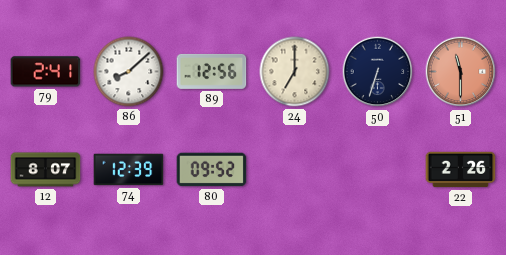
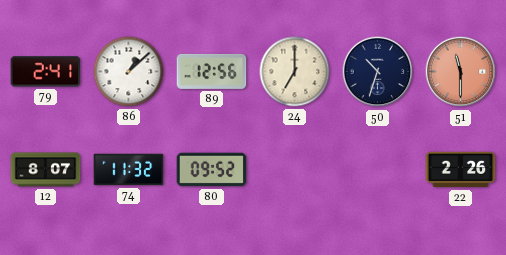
86: 8:08 -> 1:08 (129, 72)
50: 6:33 -> 10:33 (378, 72)
74: 12:39 -> 11:32 (129, 170)
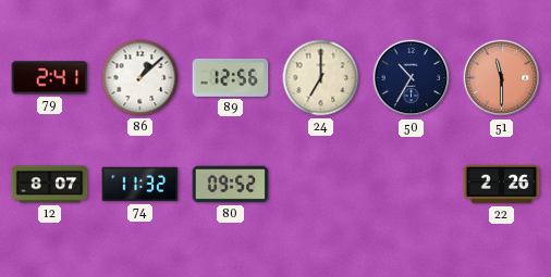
50: 10:33 -> 10:35 (412, 78)
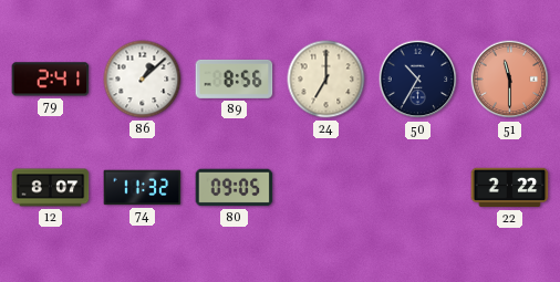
89: 12:56 -> 8:56 (235, 79)
80: 09:52 -> 09:05 (235, 188)
22: 2:26 -> 2:22 (510, 188)
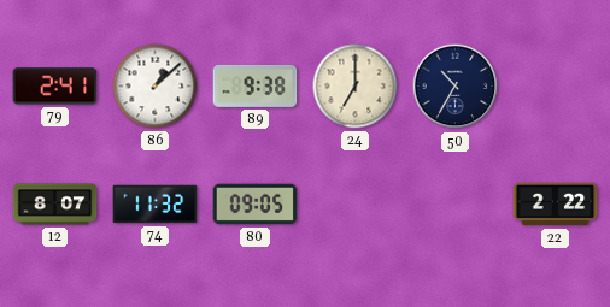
89: 8:56 -> 9:38 (256, 85)
51: 11:30 -> none (510, 80)
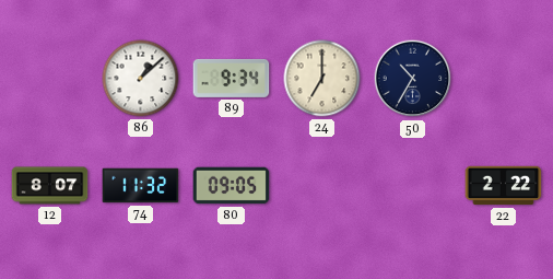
79: 2:41 -> none (55, 87)
89: 9:38 -> 9:34 (232, 78)
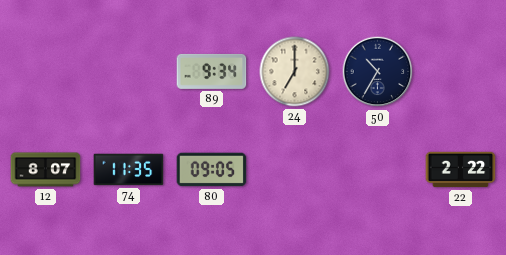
86: 1:08 -> none (141, 79)
74: 11:32 -> 11:35 (129, 170)
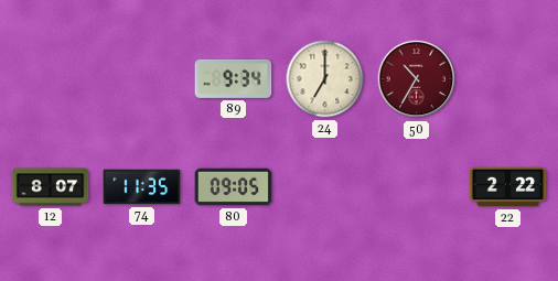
50 dial: navy -> burgundy (417, 79)
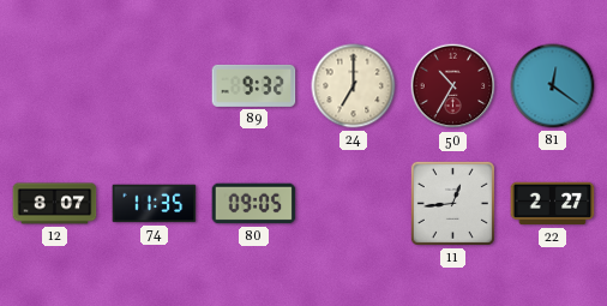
89: 9:34 -> 9:32 (254, 85)
81: none -> 12:21 (553, 86)
11: none -> 12:44 (452, 203)
22: 2:22 -> 2:27 (553, 204)
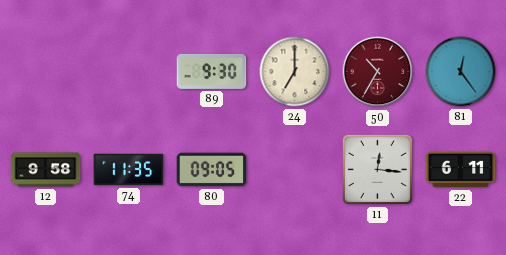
89: 9:32 -> 9:30 (212, 71)
81: 12:21 -> 12:24 (461, 72)
12: 8:07 -> 9:58 (46, 170)
11: 12:44 -> 12:16 (377, 169)
22: 2:27 -> 6:11 (461, 170)
